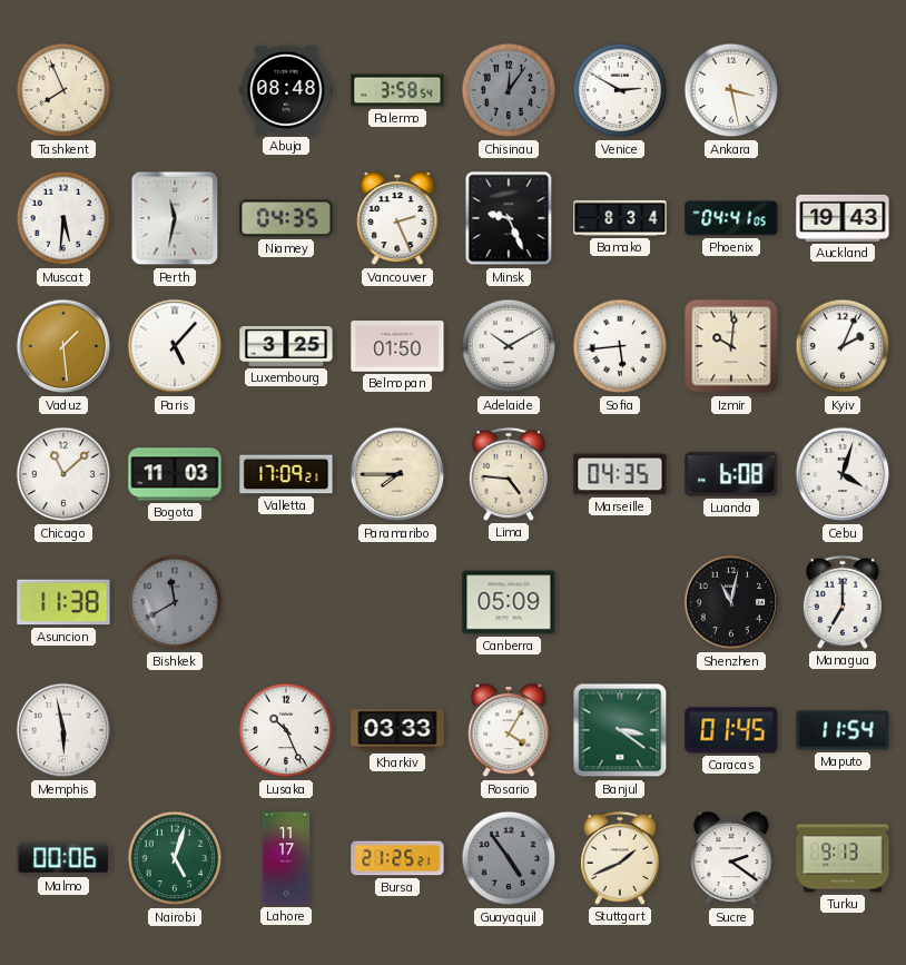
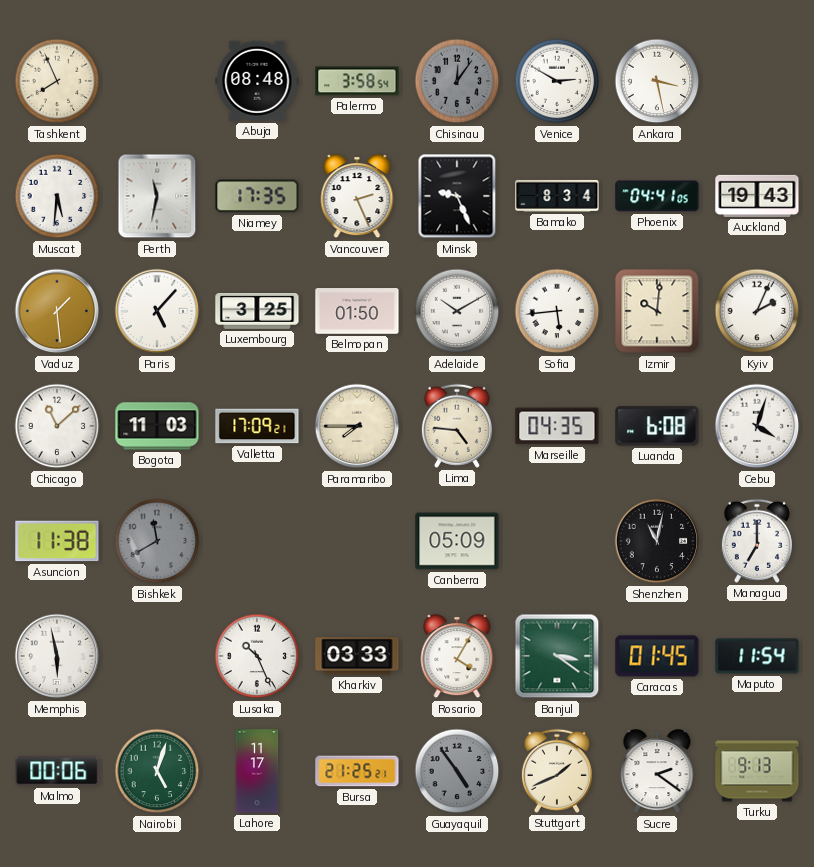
Niamey: 04:35 -> 17:35 (257, 196)
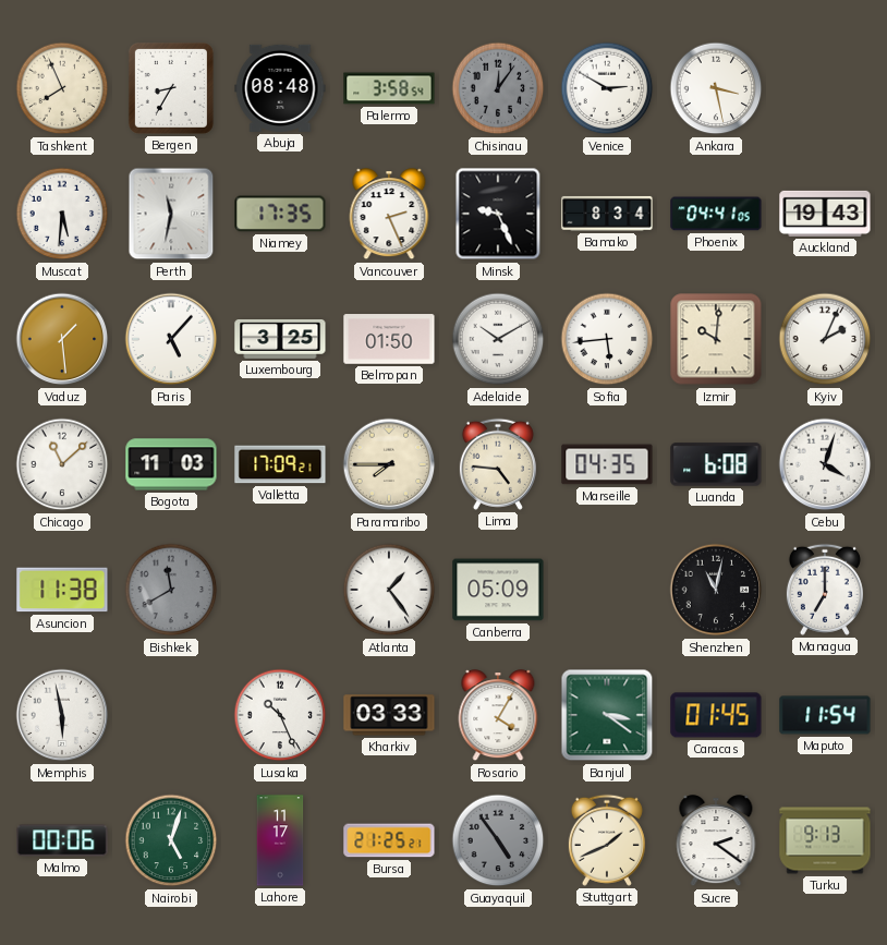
Bergen: none -> 8:35 (171, 88)
Atlanta: none -> 1:24 (389, 590)
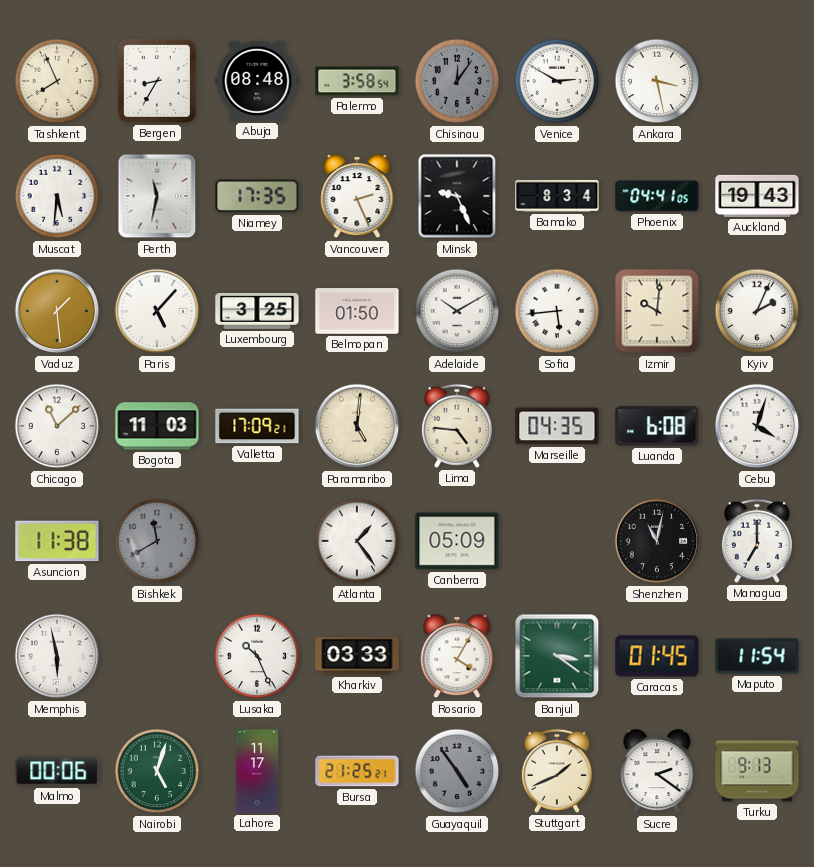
Paramaribo: 7:45 -> 5:01 (357, 426)
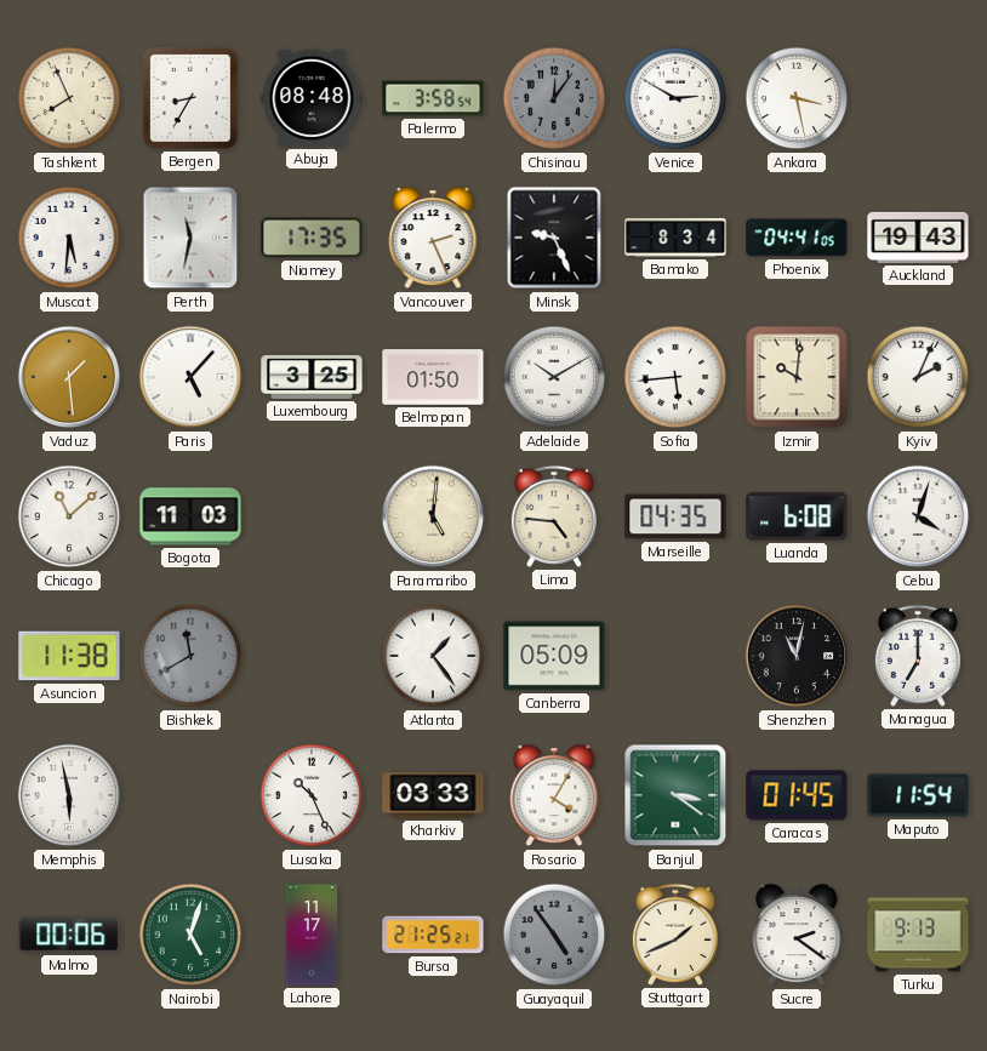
Valletta: 17:09 -> none (257, 426)
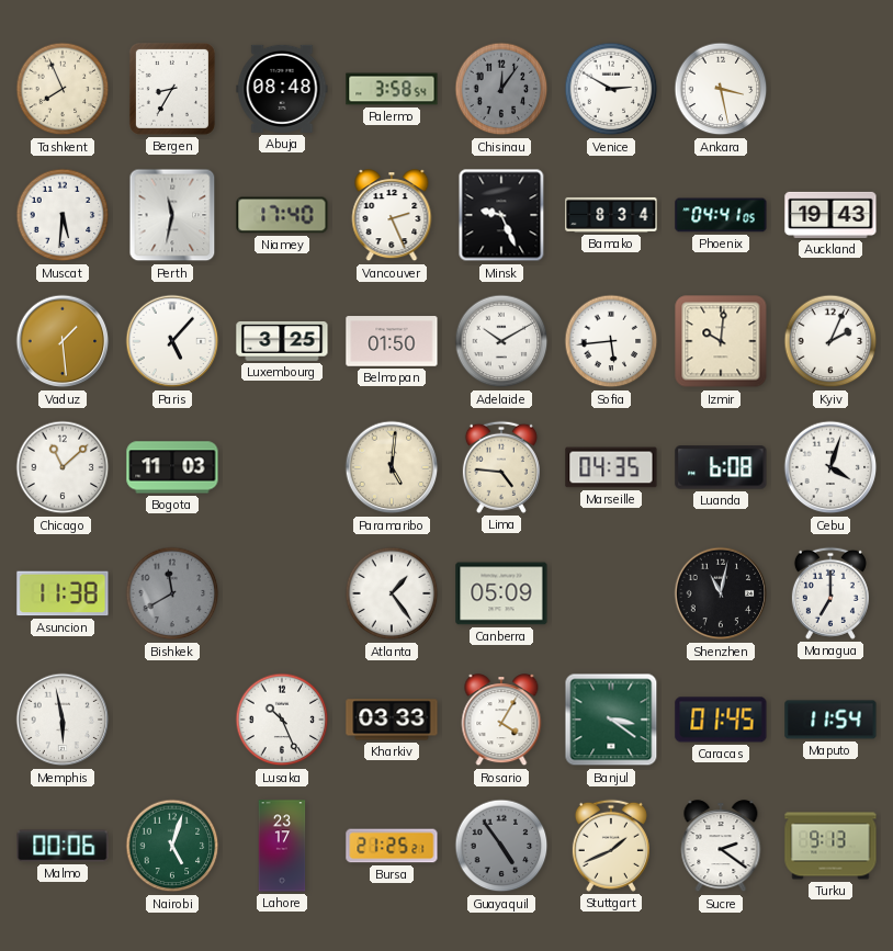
Niamey: 17:35 -> 17:40 (282, 215)
Lahore: 11:17 -> 23:17 (282, 846)
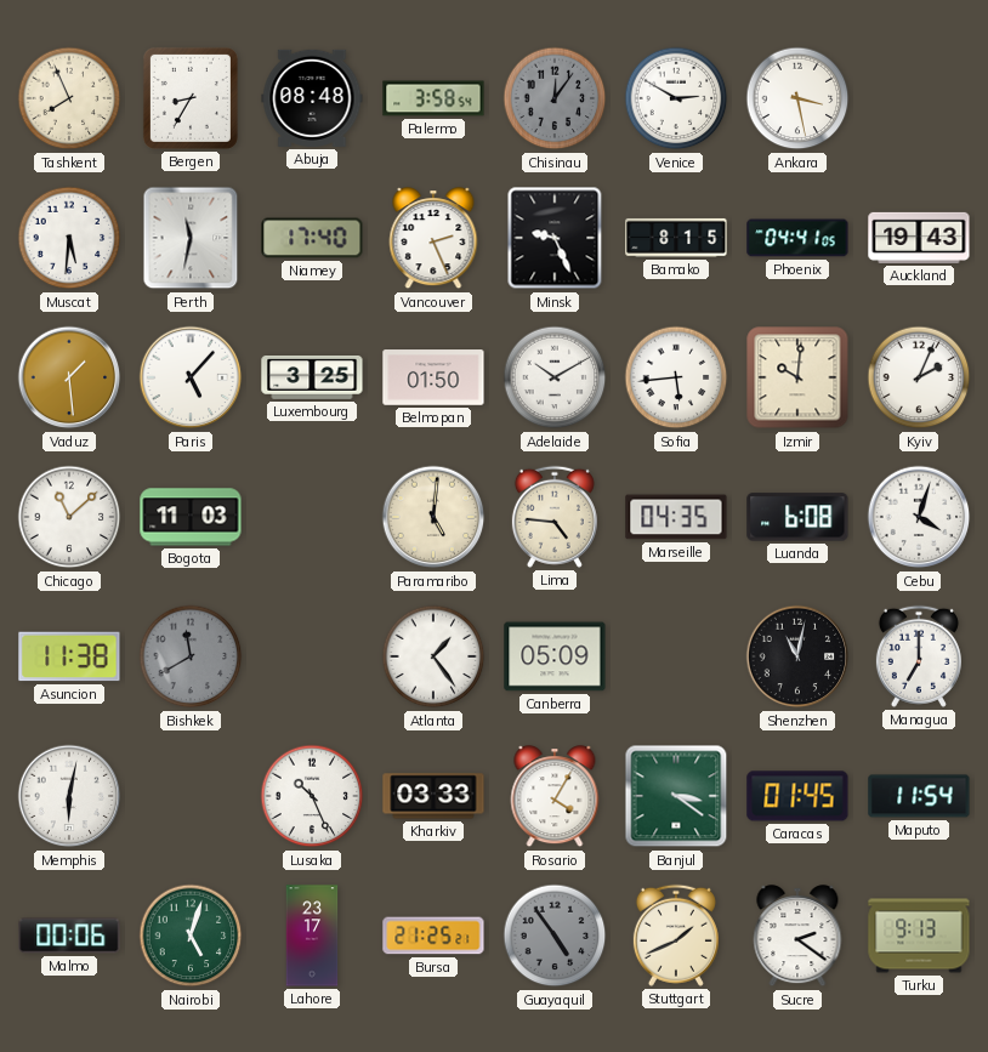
Bamako: 8:34 -> 8:15 (676, 238)
Memphis: 5:58 -> 6:02 (69, 796)
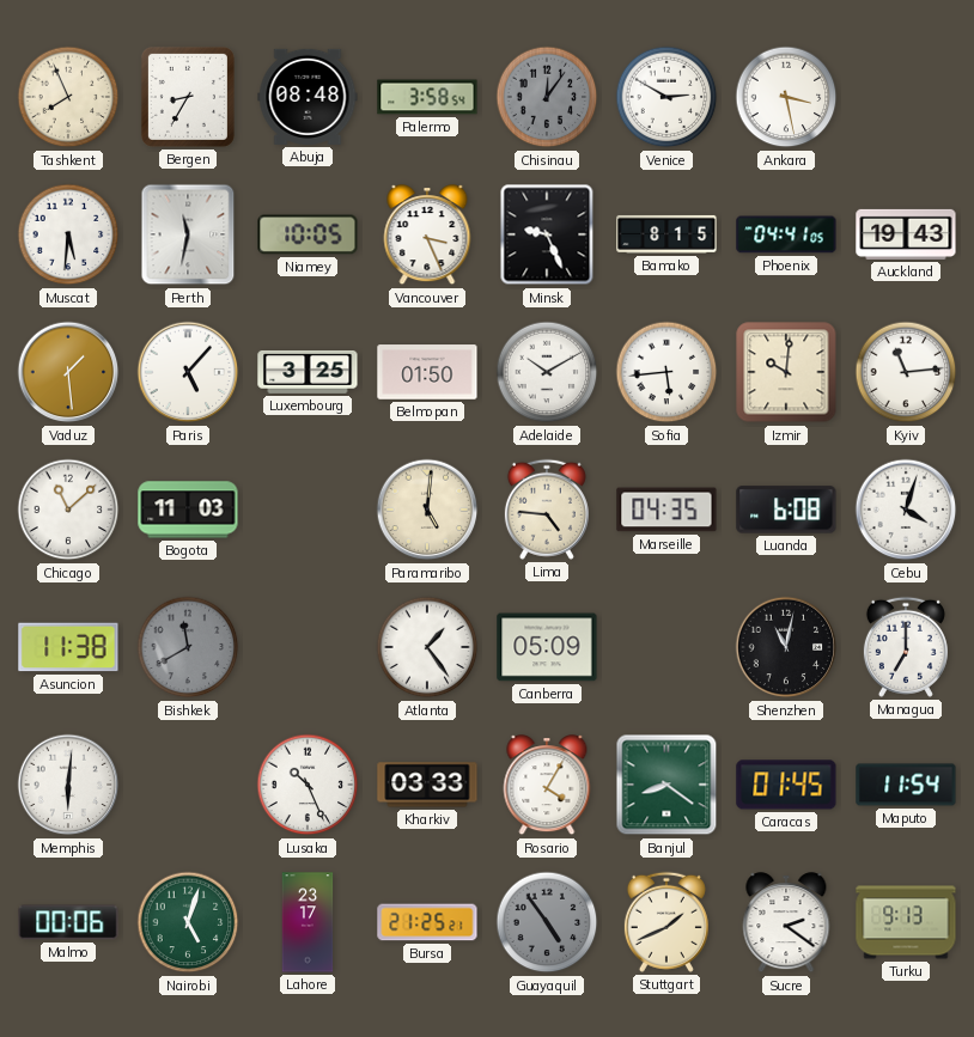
Niamey: 17:40 -> 10:05 (308, 234)
Vancouver: 2:26 -> 3:26 (427, 236)
Kyiv: 2:04 -> 11:14 (906, 372)
Memphis: 6:02 -> 6:01 (68, 785)
Banjul: 3:21 -> 8:21 (666, 785)
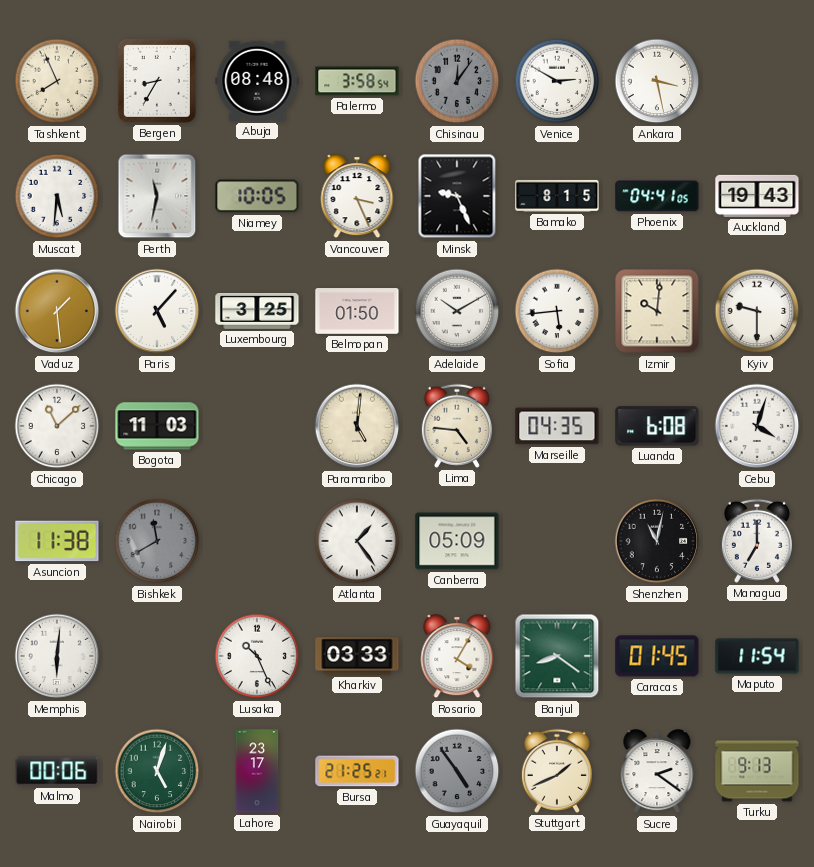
Kyiv: 11:14 -> 9:30 (757, 311)
